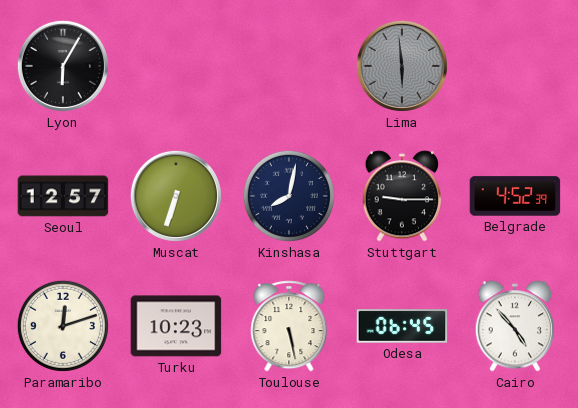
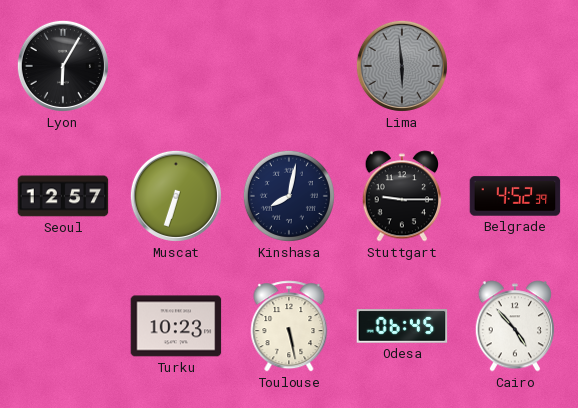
Paramaribo: 12:12 -> none (63, 326)
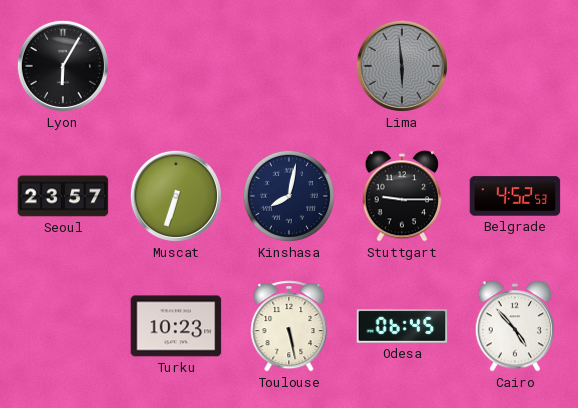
Seoul: 12:57 -> 23:57 (63, 196)
Belgrade: 4:52:39 -> 4:52:53 (515, 196)
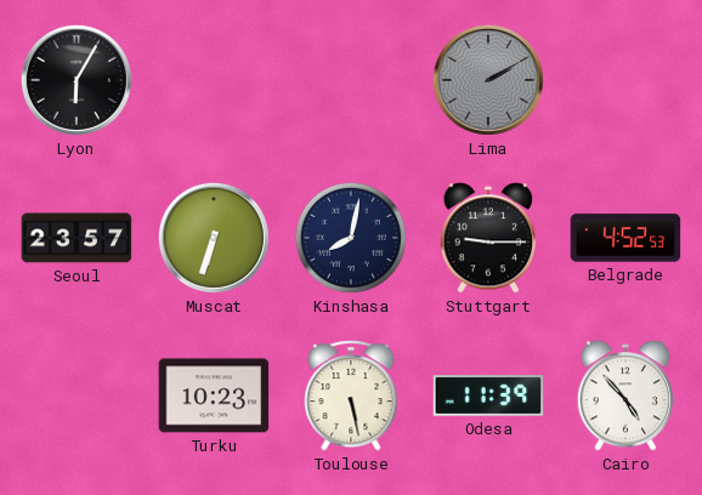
Lima: 5:59 -> 2:10 (488, 80)
Odesa: 06:45 -> 11:39 (488, 396)
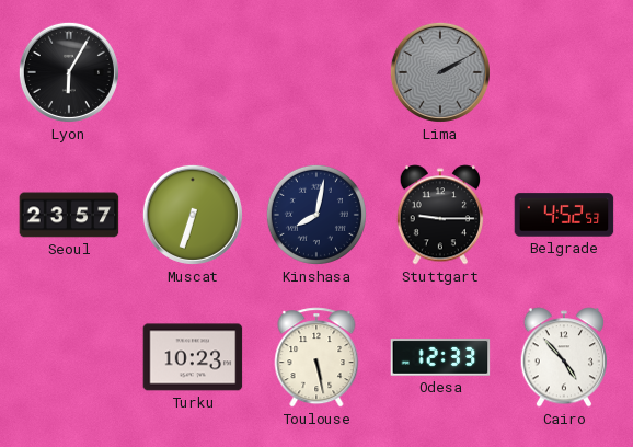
Odesa: 11:39 -> 12:33 (440, 357)
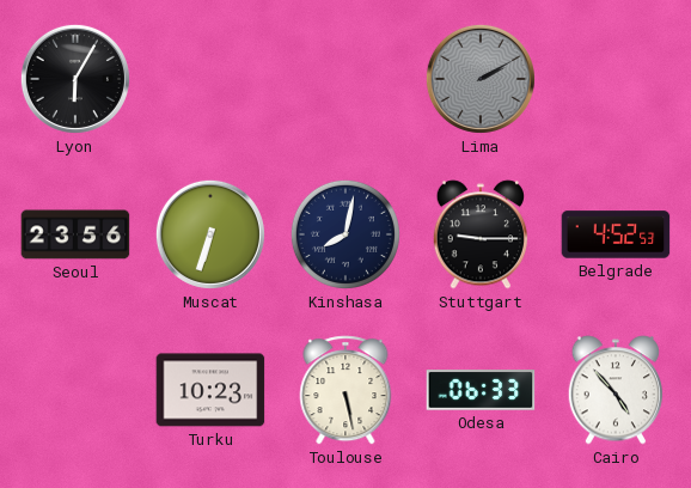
Seoul: 23:57 -> 23:56 (75, 234)
Odesa: 12:33 -> 06:33 (481, 390)
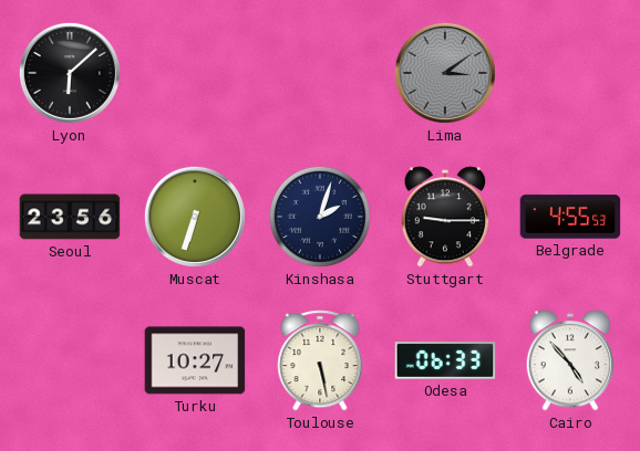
Lyon: 6:05 -> 6:08 (70, 73)
Lima: 2:10 -> 3:09 (445, 73)
Kinshasa: 8:02 -> 2:03 (320, 217)
Belgrade: 4:52 -> 4:55 (570, 217)
Turku: 10:23 -> 10:27 (195, 360)
